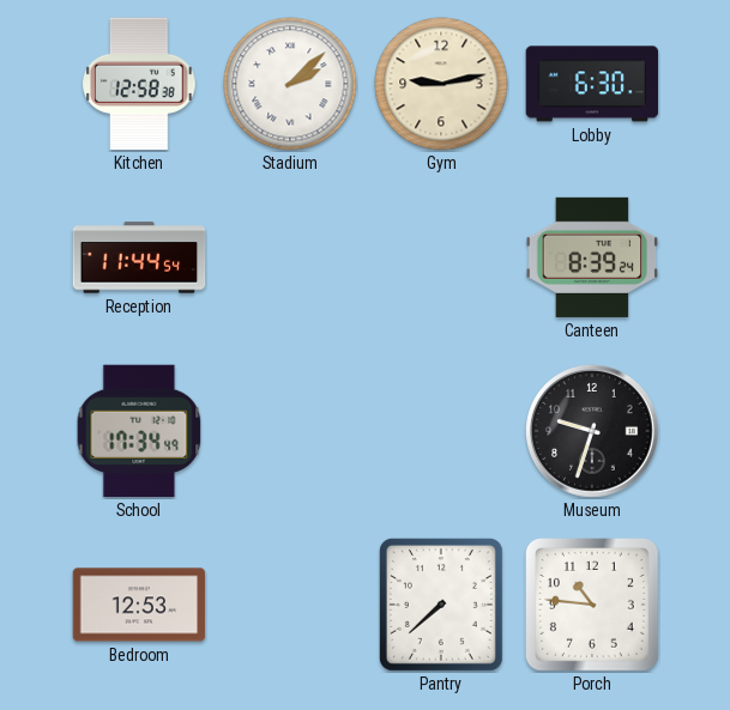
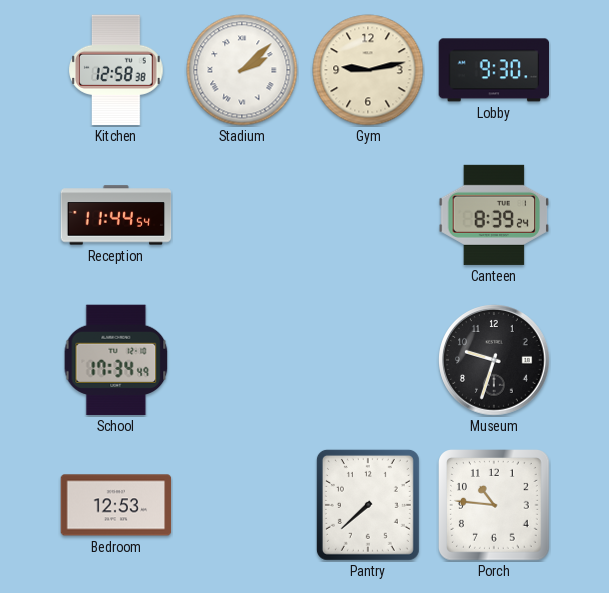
Lobby: 6:30 -> 9:30 (494, 70)
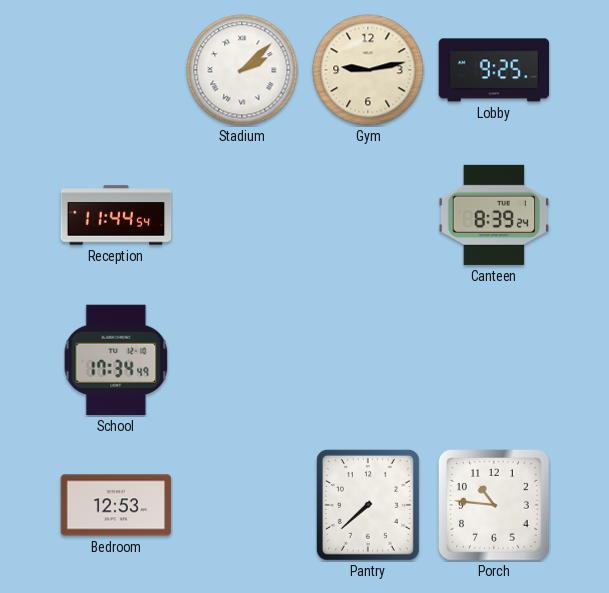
Kitchen: 12:58 -> none (116, 70)
Lobby: 9:30 -> 9:25 (494, 70)
Museum: 9:33 -> none (494, 360)
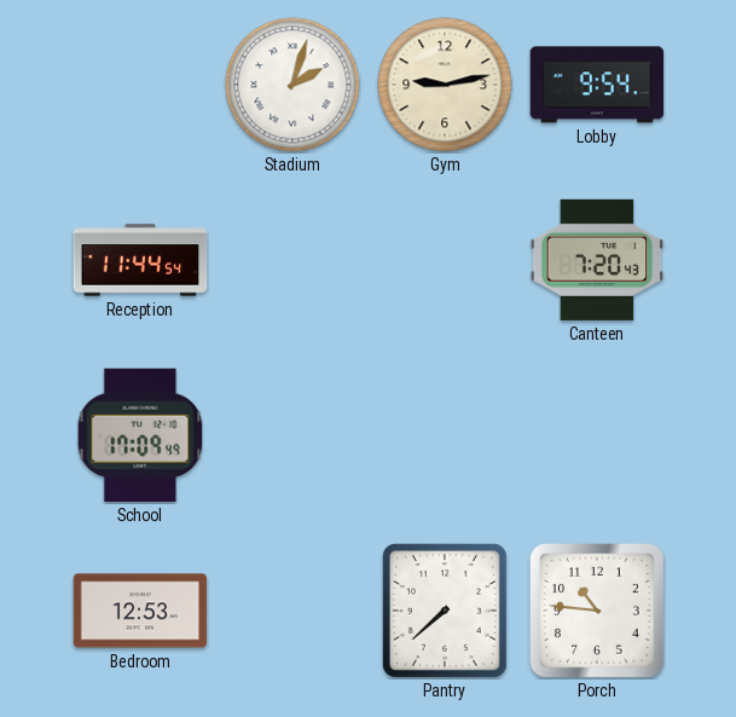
Stadium: 2:08 -> 2:03 (292, 85)
Lobby: 9:25 -> 9:54 (597, 85)
Canteen: 8:39 -> 7:20 (597, 260)
School: 17:34 -> 17:09 (140, 435)
